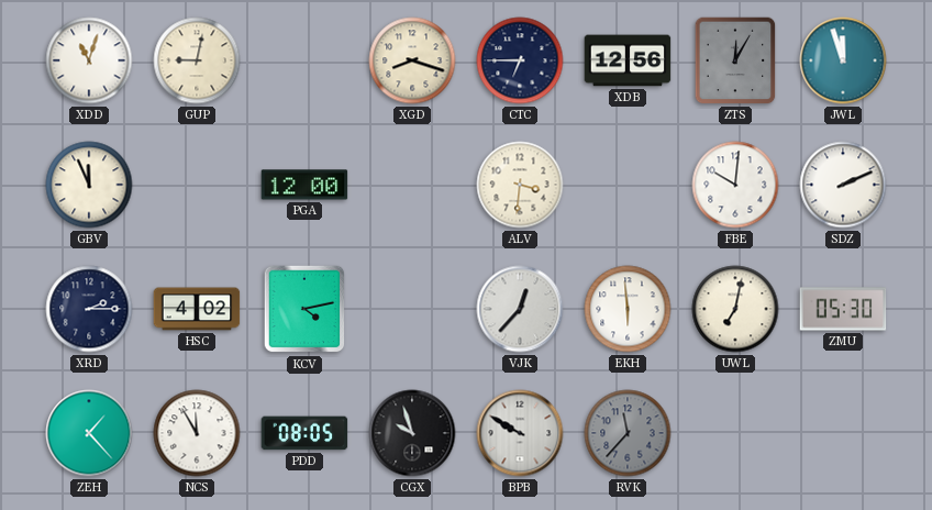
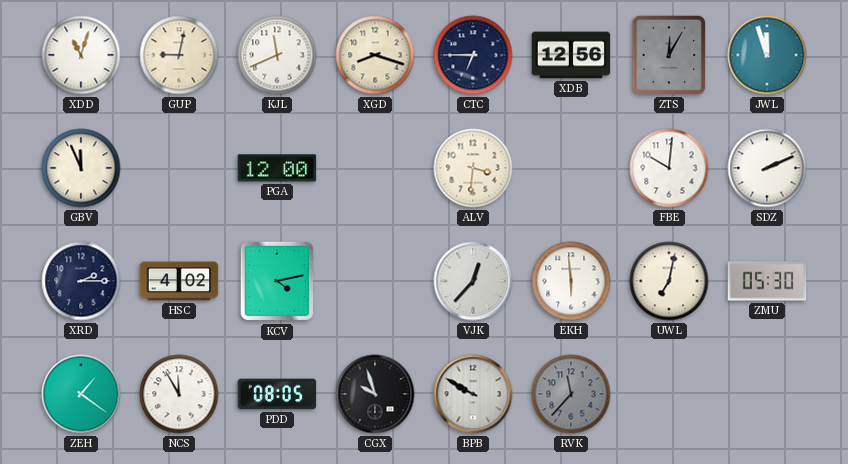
KJL: none -> 11:41 (277, 55)
ZEH: 1:23 -> 1:21 (81, 394)
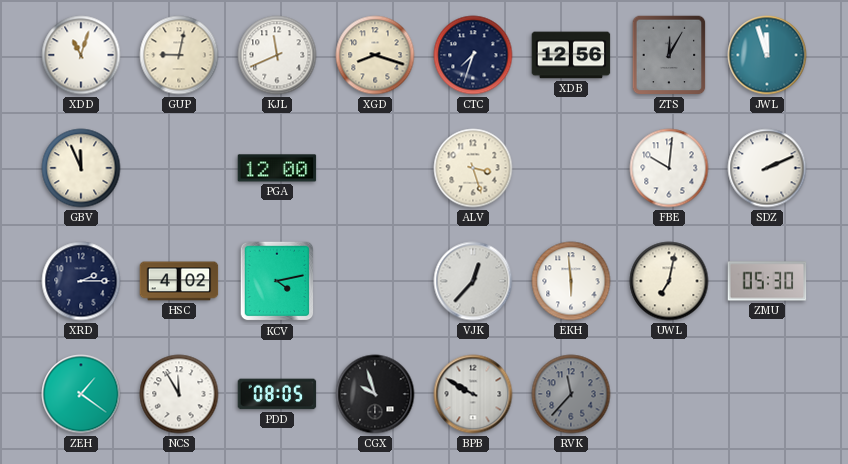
CTC: 6:45 -> 7:33 (473, 55)
ALV: 3:31 -> 3:27 (473, 168)
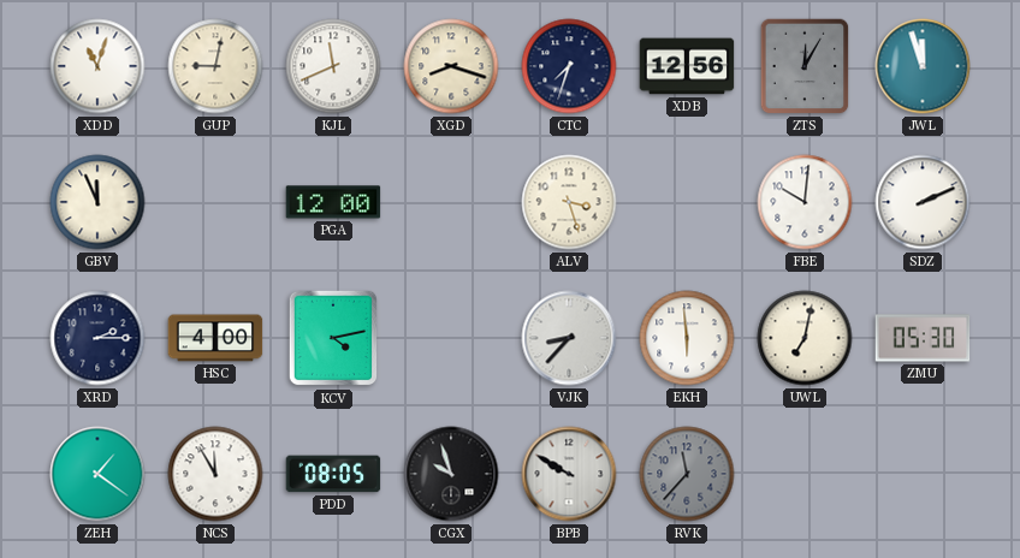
HSC: 4:02 -> 4:00 (215, 338)
VJK: 12:37 -> 8:37 (569, 338)
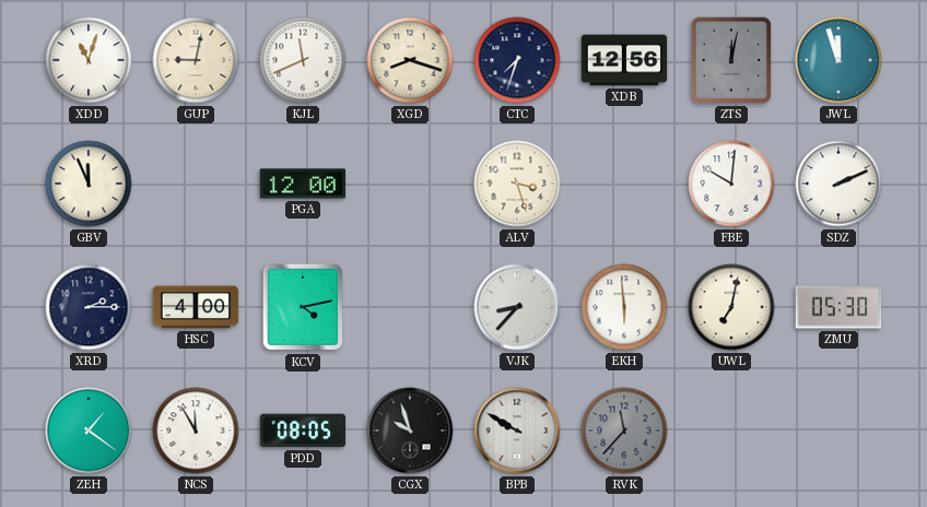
ZTS: 12:05 -> 12:02 (731, 60)
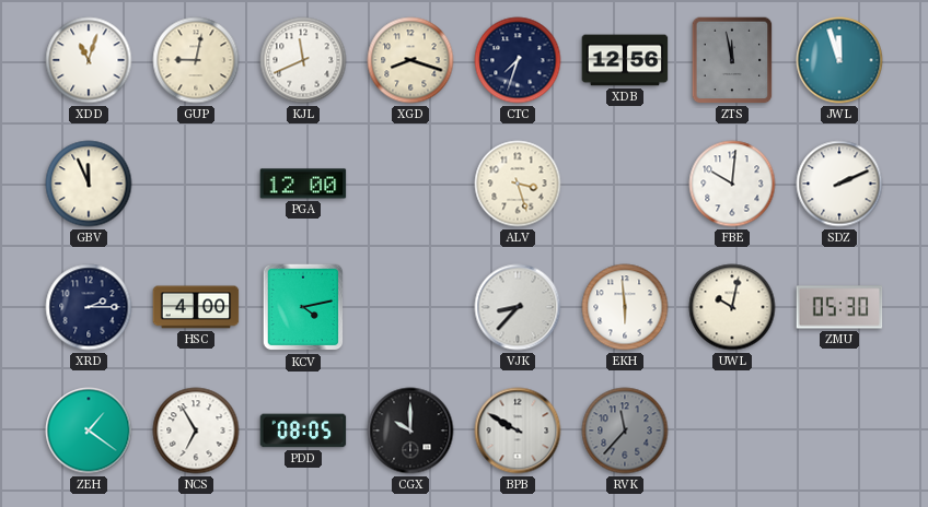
ZTS: 12:02 -> 11:58 (732, 60)
UWL: 7:02 -> 10:02 (732, 307)
NCS: 11:55 -> 6:55 (196, 431)
CGX: 9:57 -> 10:00 (410, 431)
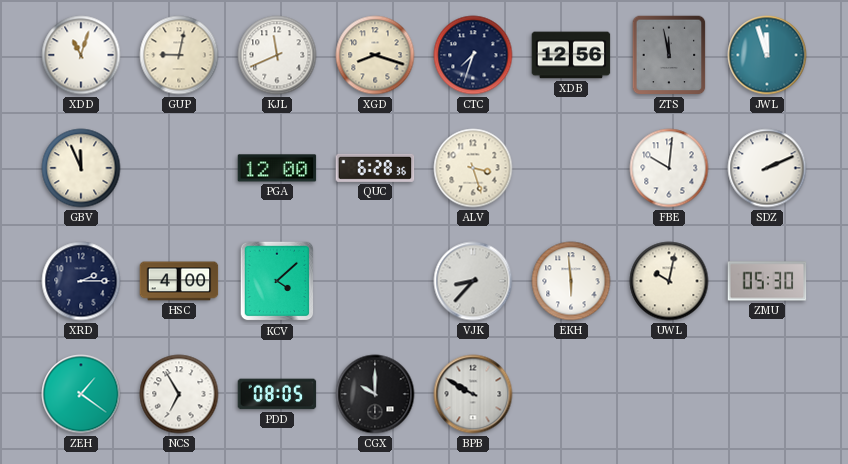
QUC: none -> 6:28 (375, 168)
KCV: 4:13 -> 4:08 (277, 281)
RVK: 11:37 -> none (625, 431)
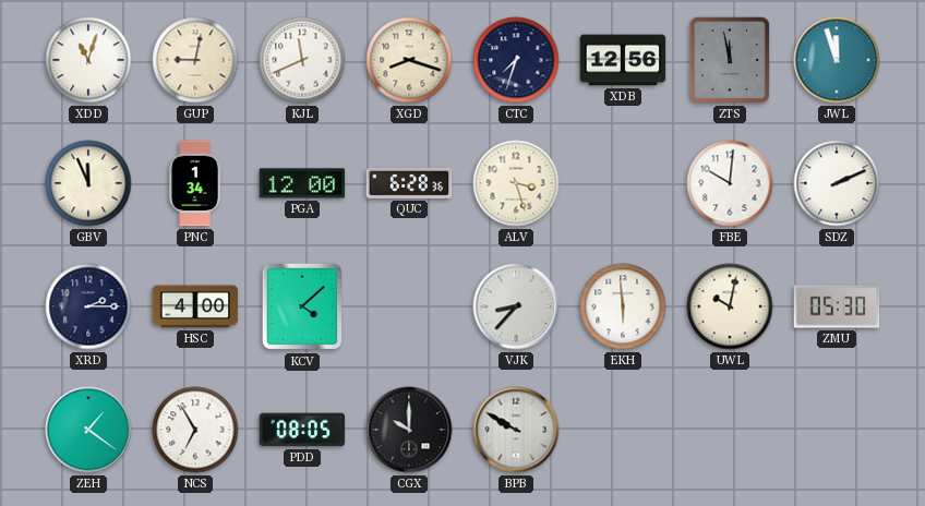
PNC: none -> 1:34 (195, 183)
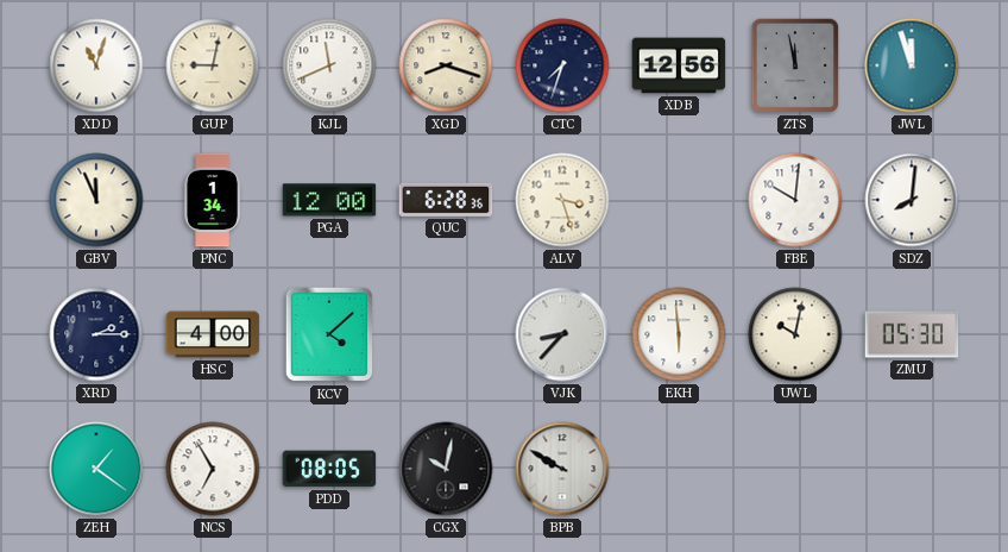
SDZ: 2:11 -> 8:01 (912, 200)
CGX: 10:00 -> 10:02 (446, 469)
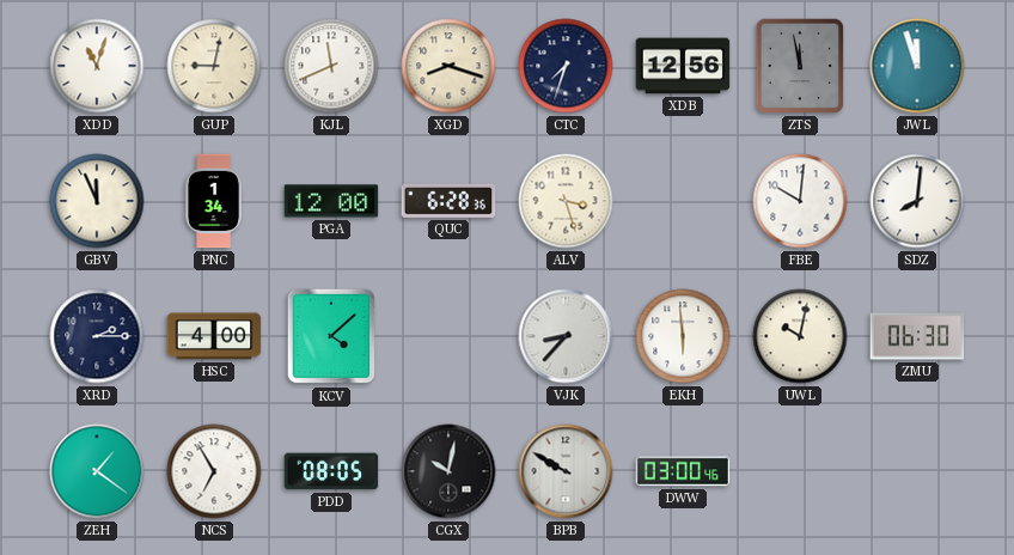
ZMU: 05:30 -> 06:30 (917, 336)
DWW: none -> 03:00 (683, 471)
